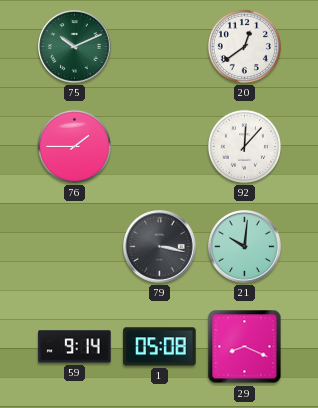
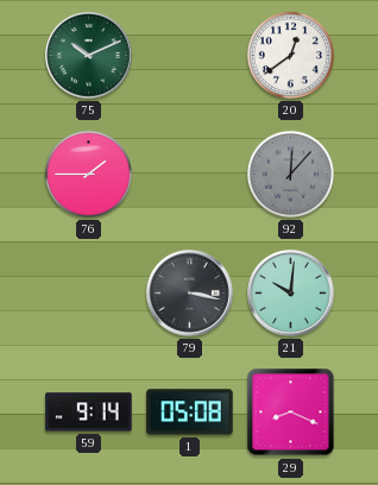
92 dial: white -> grey (290, 174)
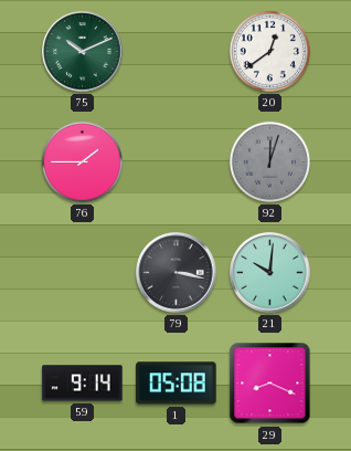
92: 12:07 -> 12:03 (269, 161)
